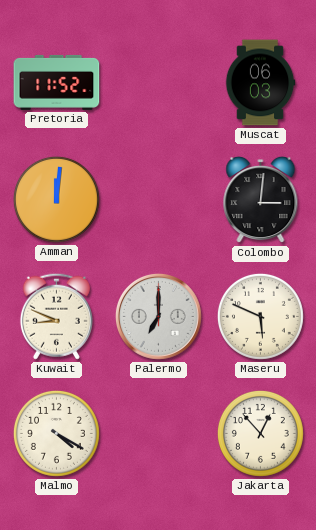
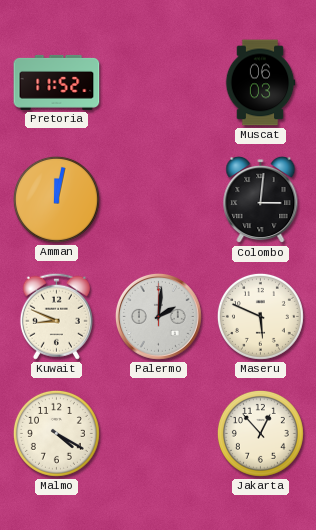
Amman: 12:01 -> 12:02 (56, 199)
Palermo: 7:00 -> 2:01 (158, 316)
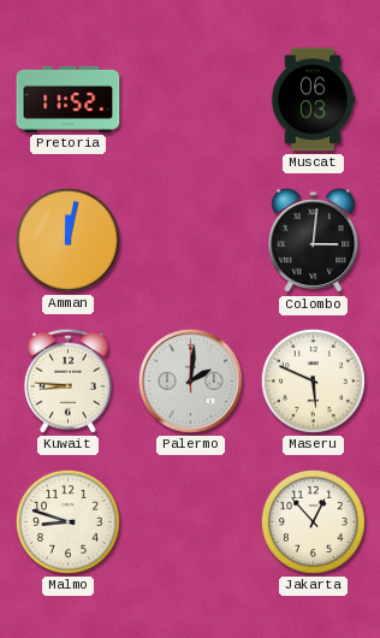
Kuwait: 8:49 -> 8:46 (67, 380)
Malmo: 4:20 -> 8:48 (67, 521)
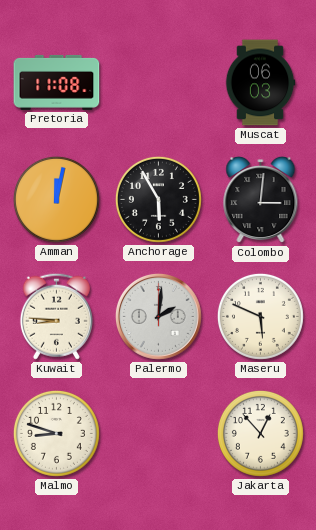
Pretoria: 11:52 -> 11:08 (57, 82)
Anchorage: none -> 5:55 (158, 199)
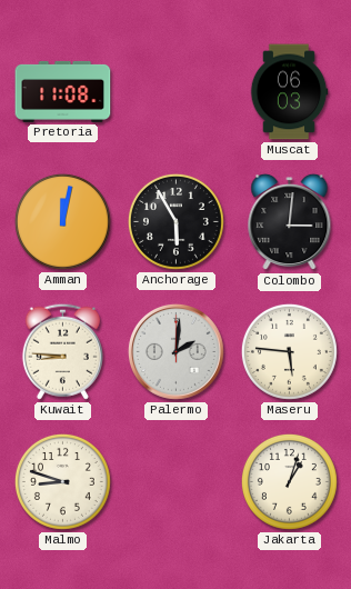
Maseru: 5:49 -> 5:46 (289, 351)
Jakarta: 12:53 -> 1:03 (289, 481)
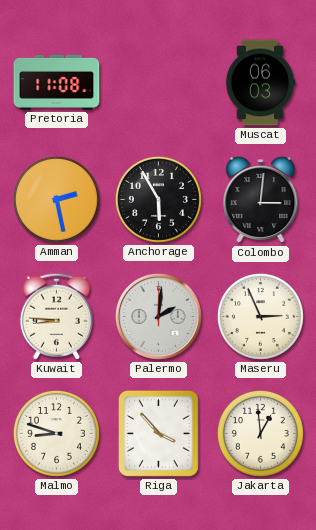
Amman: 12:02 -> 2:28 (56, 199)
Maseru: 5:46 -> 2:56 (260, 316)
Riga: none -> 3:53 (158, 433)
Jakarta: 1:03 -> 12:59 (260, 433)
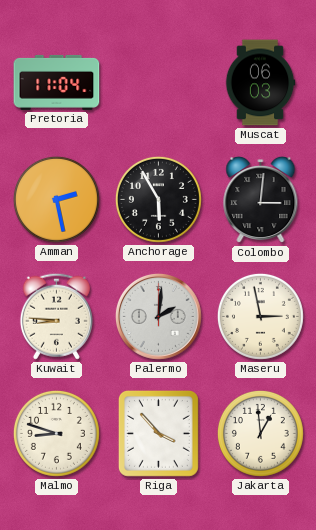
Pretoria: 11:08 -> 11:04 (57, 82)
Maseru: 2:56 -> 2:58 (260, 316)
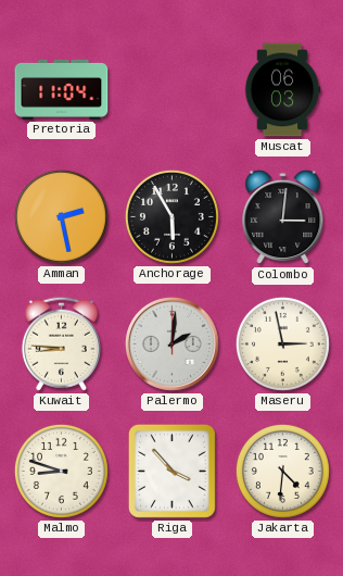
Jakarta: 12:59 -> 4:31 (282, 471)
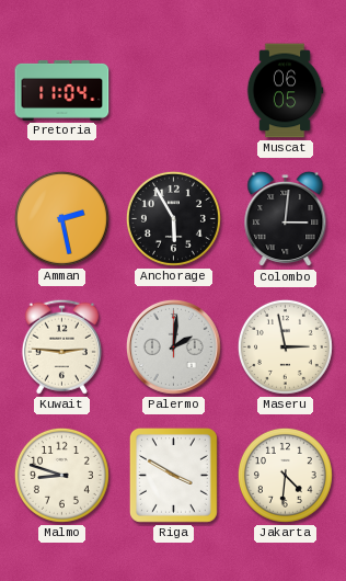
Muscat: 06:03 -> 06:05 (285, 91)
Kuwait: 8:46 -> 2:46 (61, 346)
Riga: 3:53 -> 3:50 (173, 475)
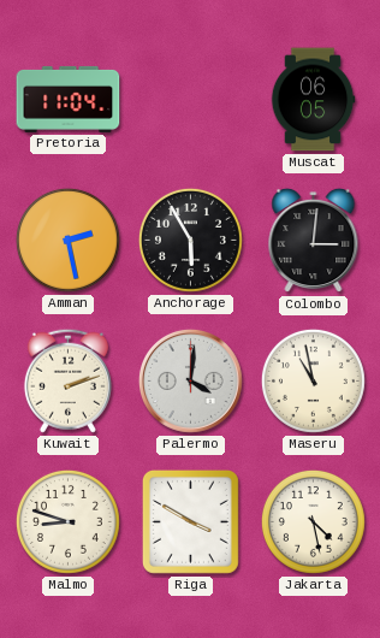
Kuwait: 2:46 -> 2:12 (67, 380)
Palermo: 2:01 -> 4:01 (190, 380)
Maseru: 2:58 -> 10:58 (313, 380)
Jakarta: 4:31 -> 4:28 (313, 521)
